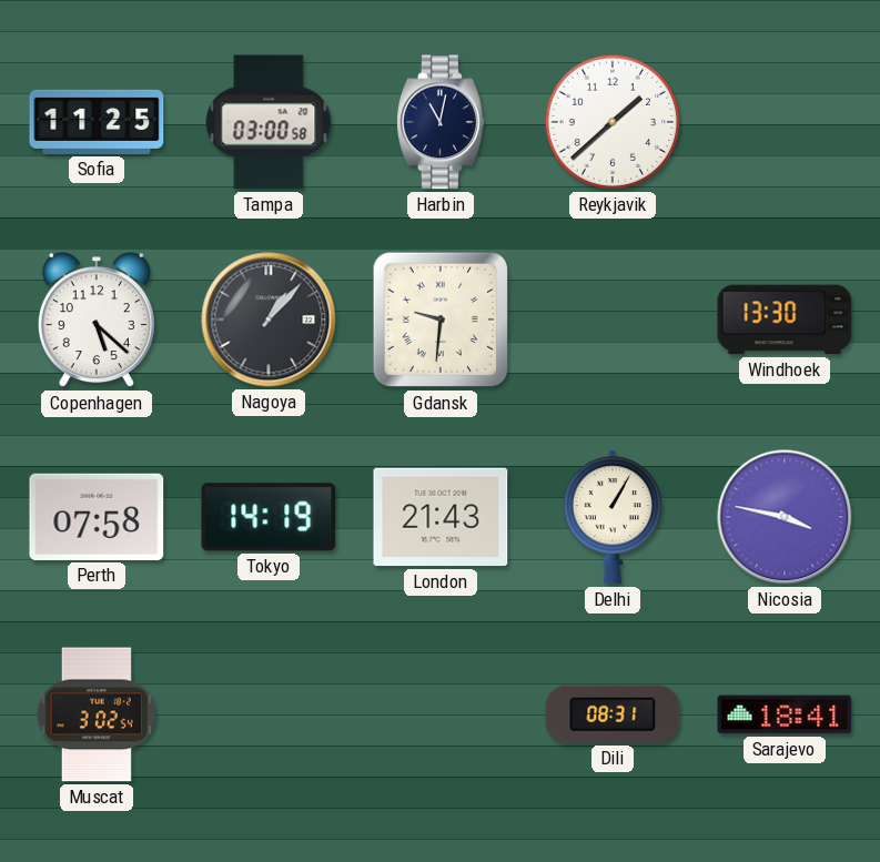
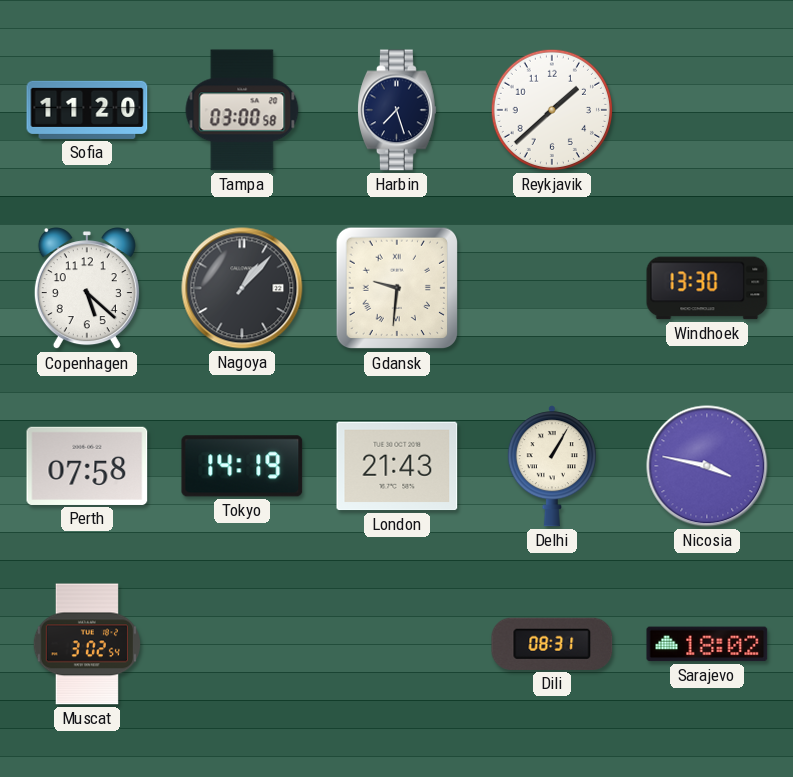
Sofia: 11:25 -> 11:20 (87, 110)
Harbin: 11:02 -> 7:27 (398, 110)
Sarajevo: 18:41 -> 18:02 (707, 644)
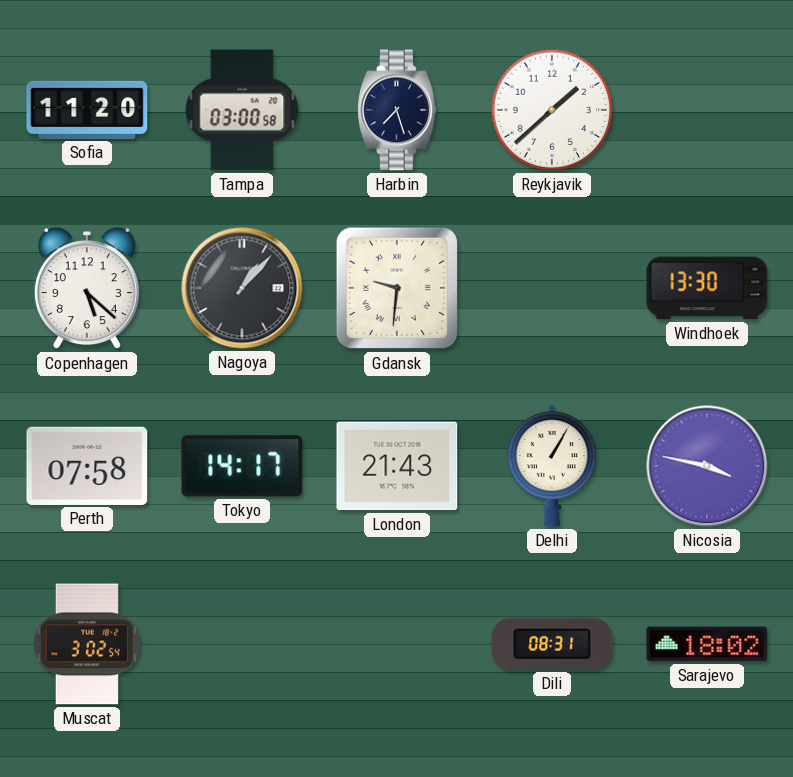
Tokyo: 14:19 -> 14:17 (242, 466)
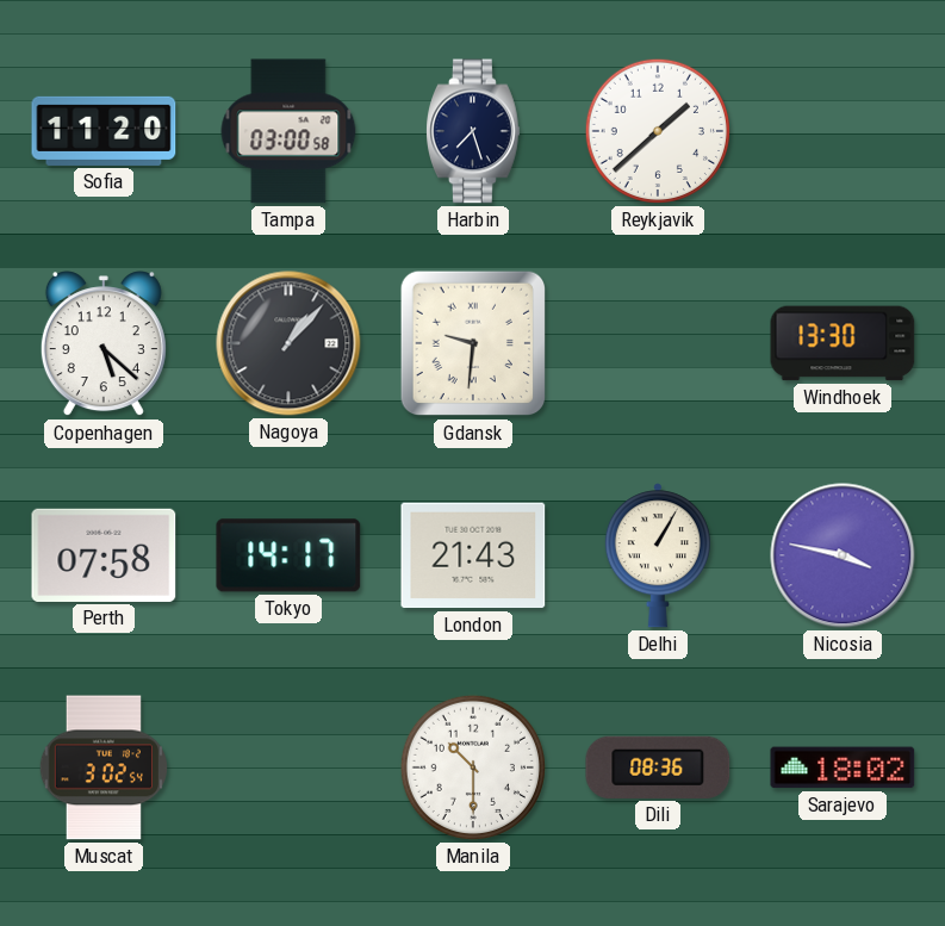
Manila: none -> 10:30 (473, 767)
Dili: 08:31 -> 08:36 (658, 767)
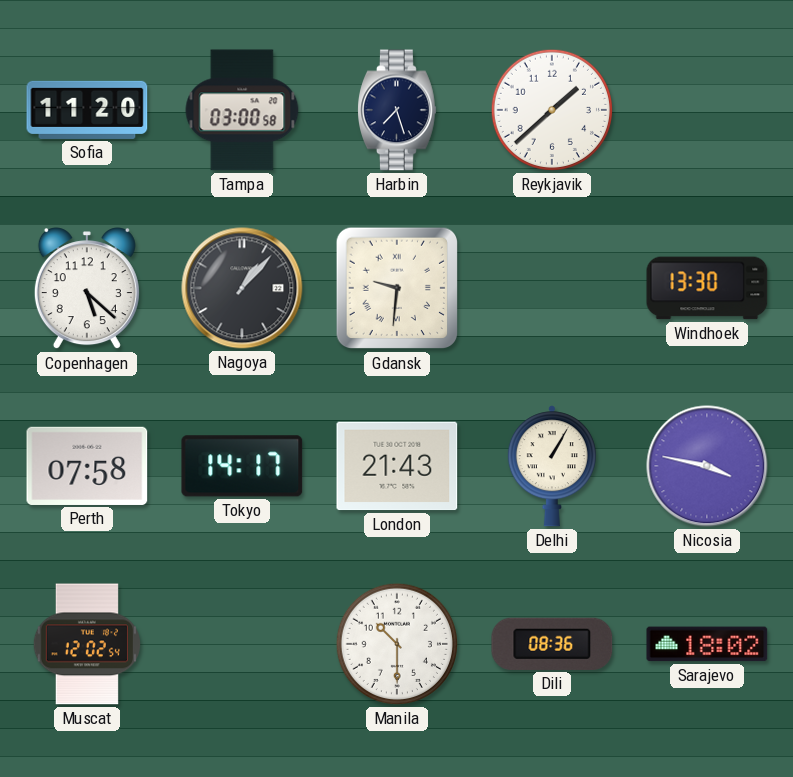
Muscat: 3:02 -> 12:02 (87, 644)
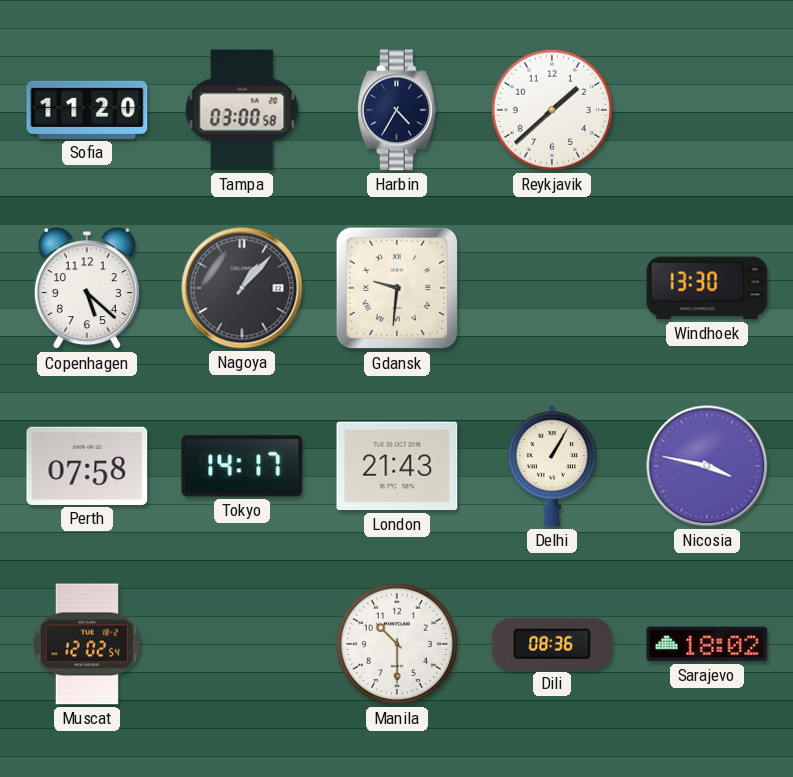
Harbin: 7:27 -> 4:35 (398, 110)
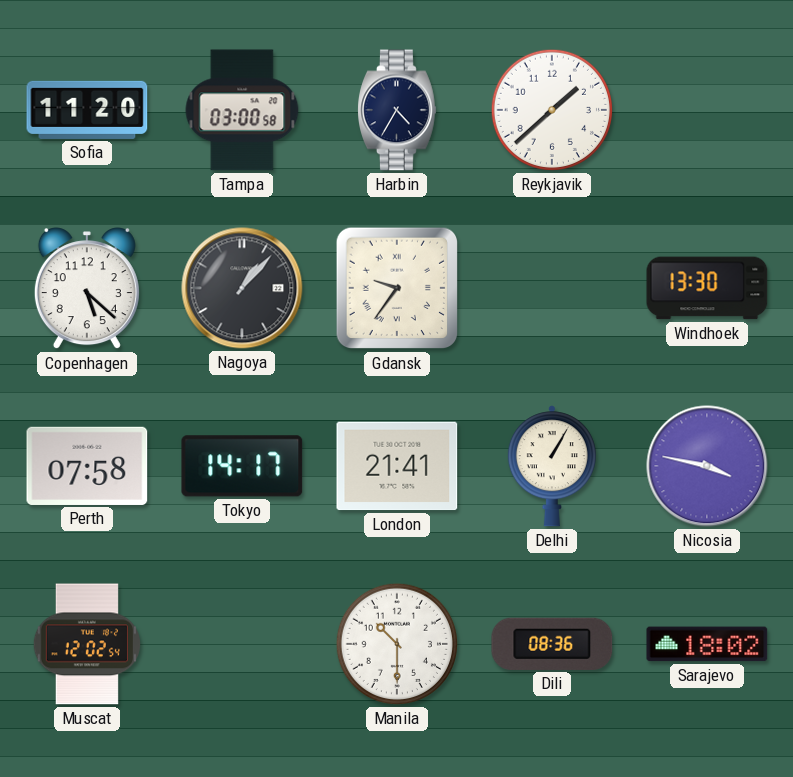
Gdansk: 9:31 -> 9:36 (397, 288)
London: 21:43 -> 21:41 (397, 466)
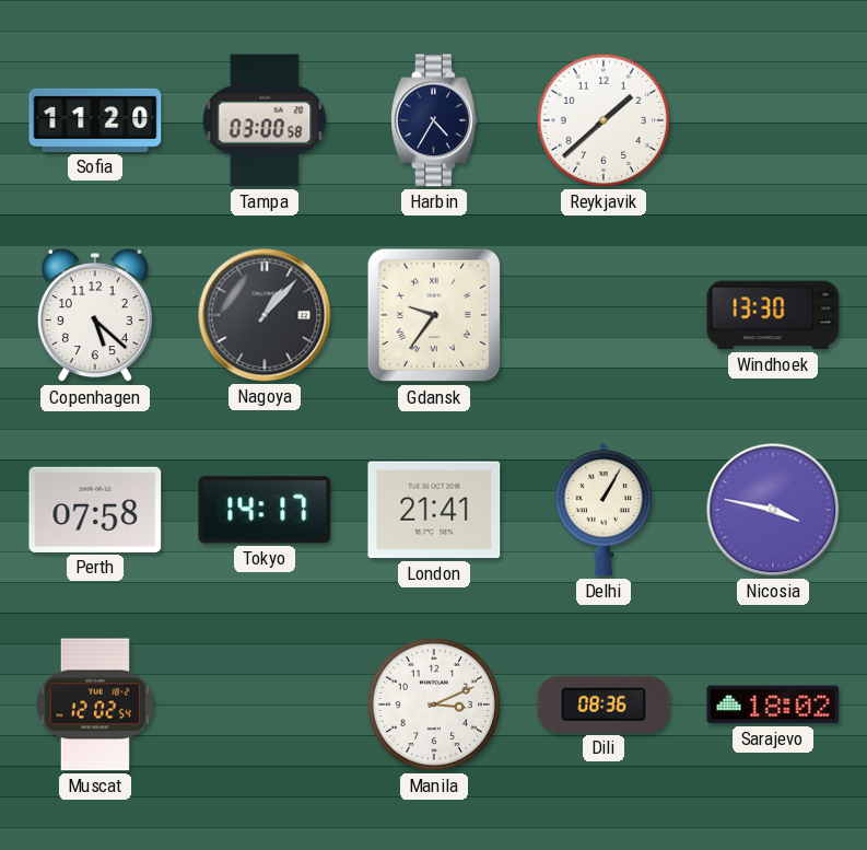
Manila: 10:30 -> 3:11 (434, 705)
